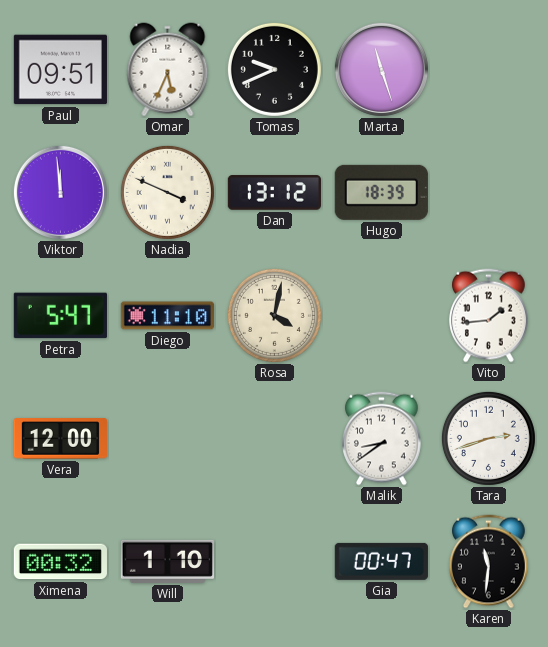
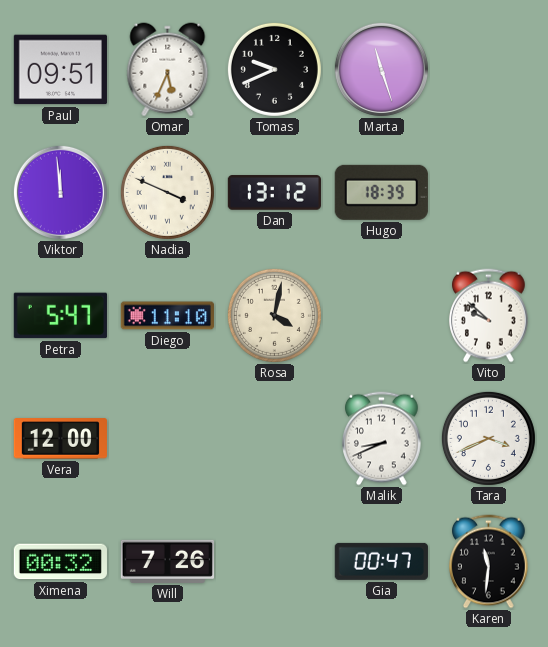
Vito: 1:44 -> 9:52 (489, 316)
Malik: 8:39 -> 8:41 (382, 439)
Tara: 2:42 -> 3:41 (488, 438)
Will: 1:10 -> 7:26 (167, 561)
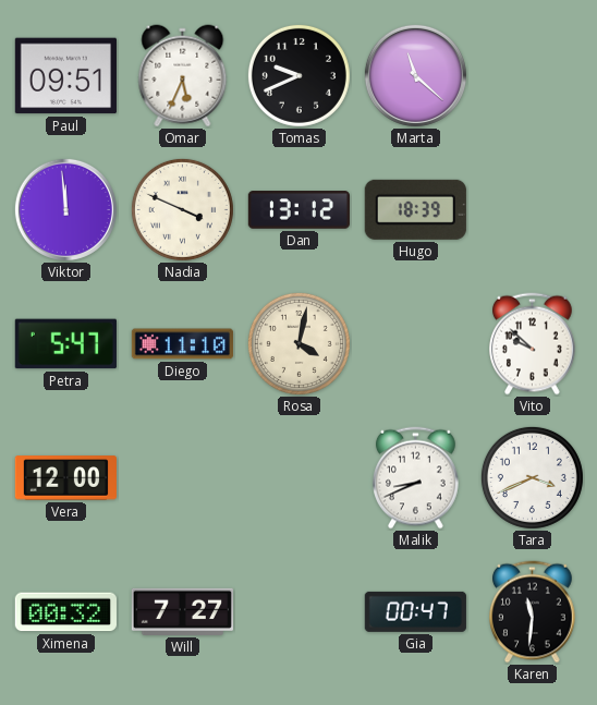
Marta: 11:27 -> 11:22 (415, 75)
Will: 7:26 -> 7:27 (182, 611)
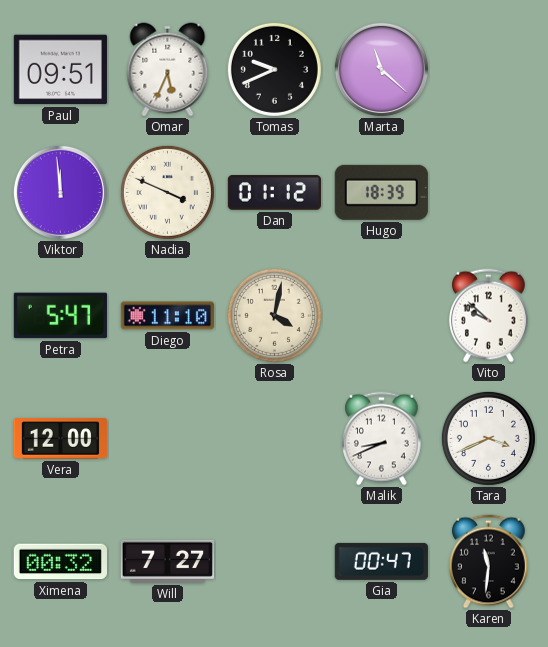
Dan: 13:12 -> 01:12 (274, 193)
